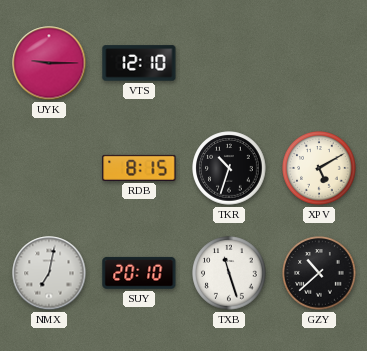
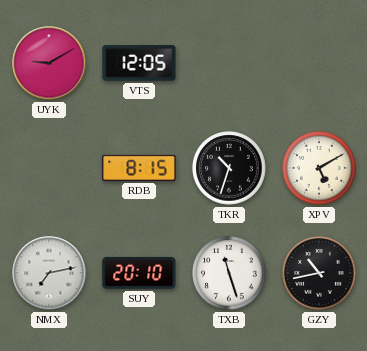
UYK: 9:15 -> 9:10 (49, 63)
VTS: 12:10 -> 12:05 (139, 63)
NMX: 7:02 -> 7:13 (49, 273)
GZY: 10:38 -> 10:43 (319, 273)
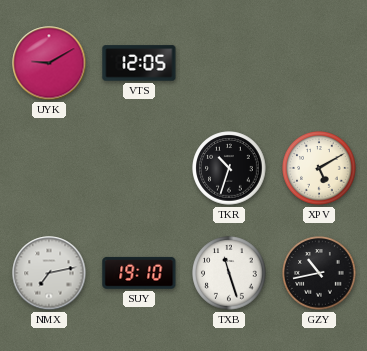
RDB: 8:15 -> none (139, 168)
SUY: 20:10 -> 19:10 (139, 273)
